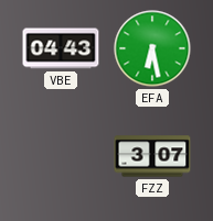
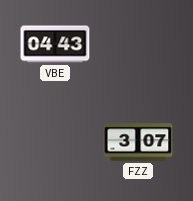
EFA: 6:28 -> none (152, 48)
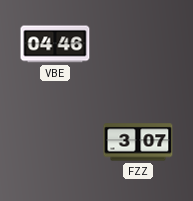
VBE: 04:43 -> 04:46 (55, 44)
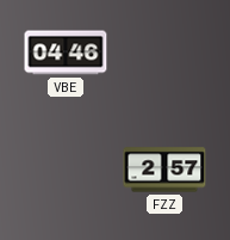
FZZ: 3:07 -> 2:57 (164, 170)
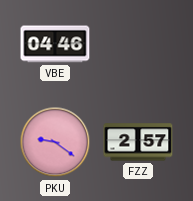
PKU: none -> 9:21 (55, 142)
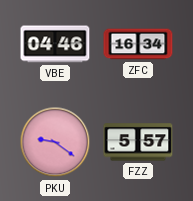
ZFC: none -> 16:34 (138, 44)
FZZ: 2:57 -> 5:57 (138, 142)
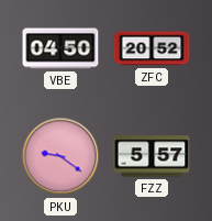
VBE: 04:46 -> 04:50 (60, 48)
ZFC: 16:34 -> 20:52 (152, 48)
